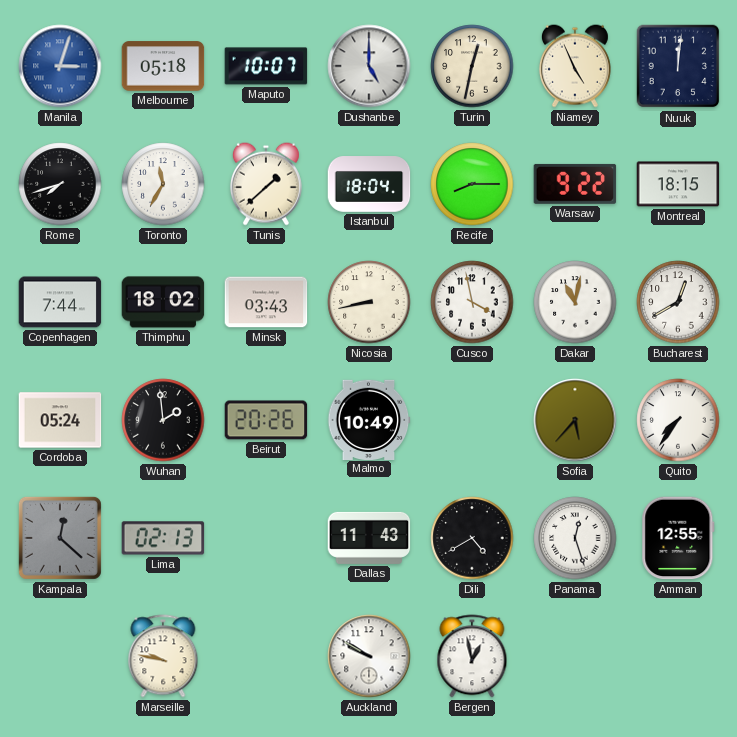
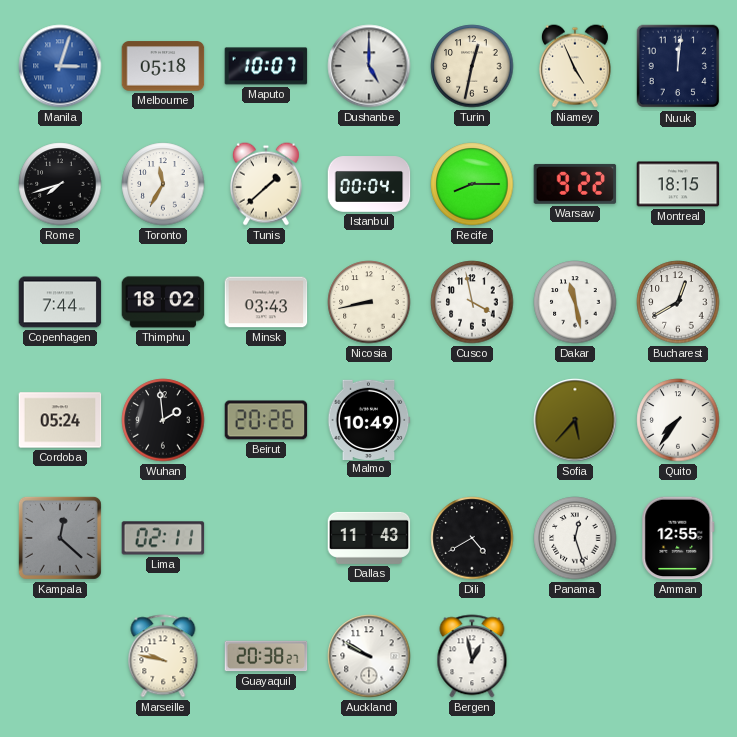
Istanbul: 18:04 -> 00:04 (369, 184)
Dakar: 11:02 -> 11:28 (575, 302)
Lima: 02:13 -> 02:11 (163, 538)
Guayaquil: none -> 20:38 (266, 656)
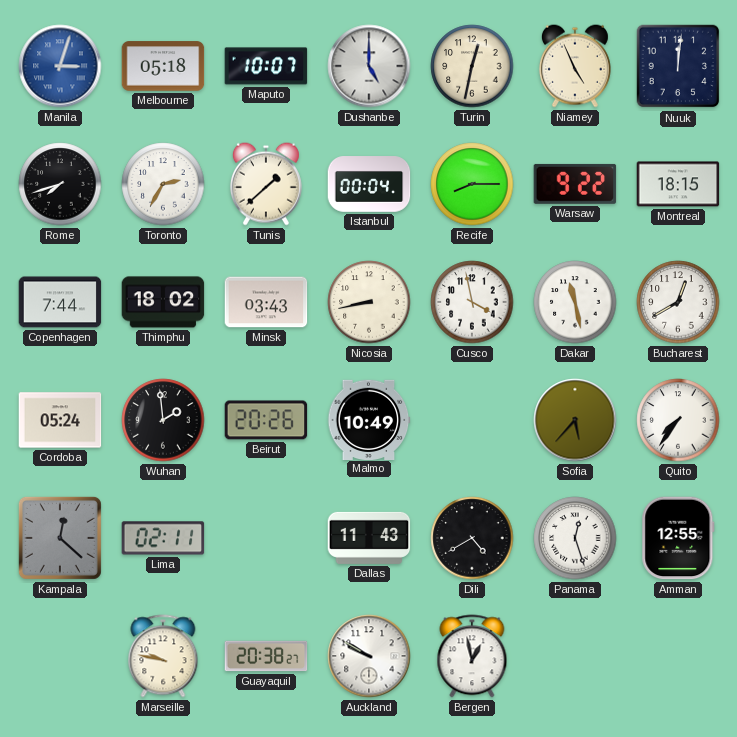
Toronto: 11:35 -> 2:35 (163, 184)
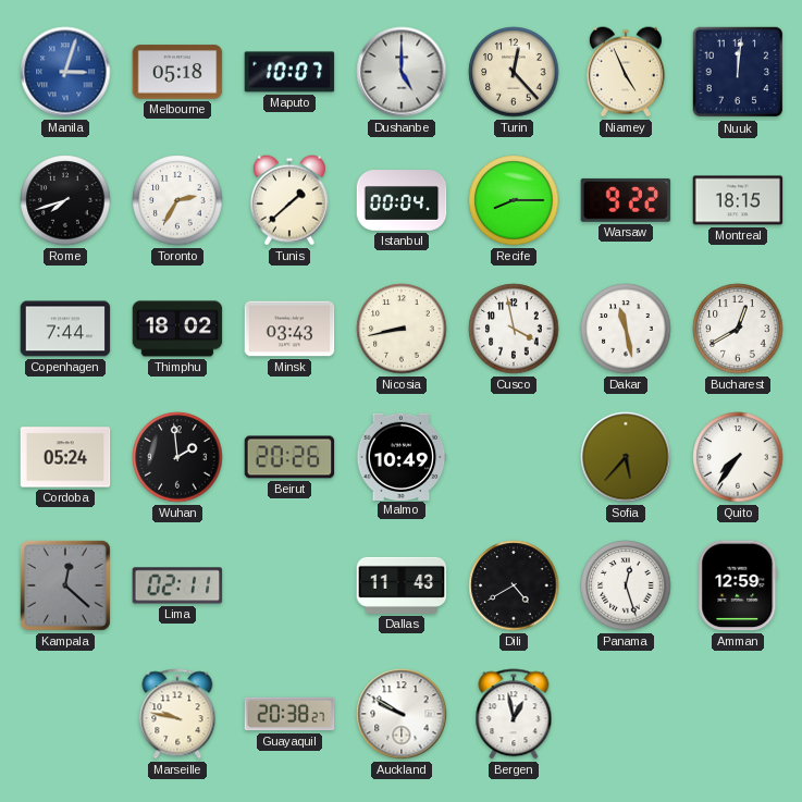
Turin: 12:32 -> 12:23 (514, 72)
Amman: 12:55 -> 12:59 (738, 585)
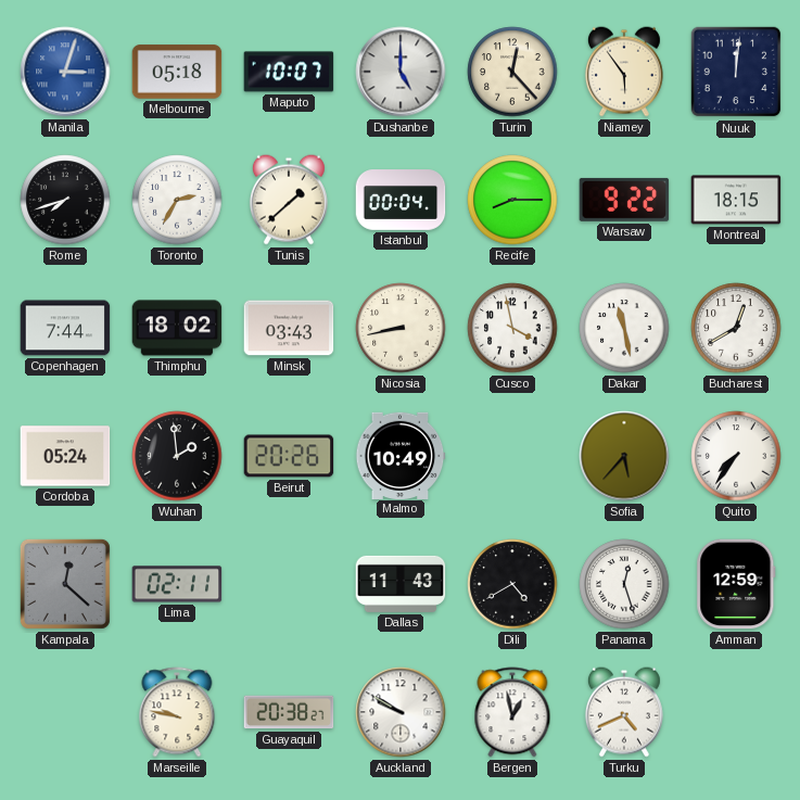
Niamey: 4:56 -> 5:54 (624, 72)
Turku: none -> 4:41 (624, 712)
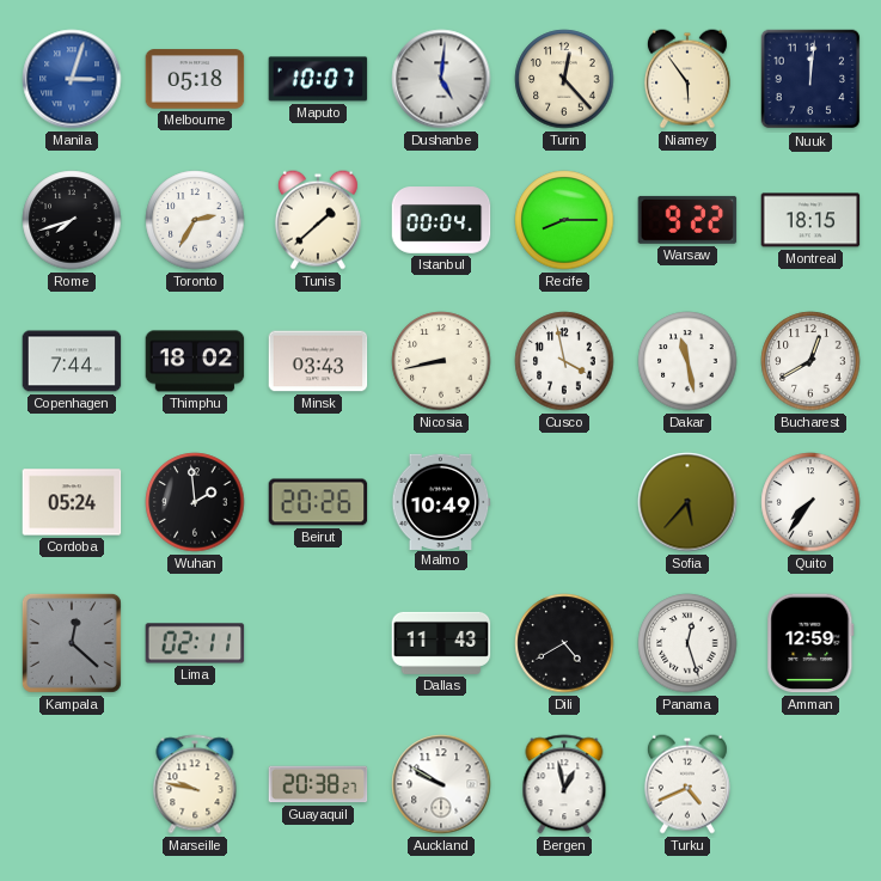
Dushanbe: 5:00 -> 5:01 (441, 79)
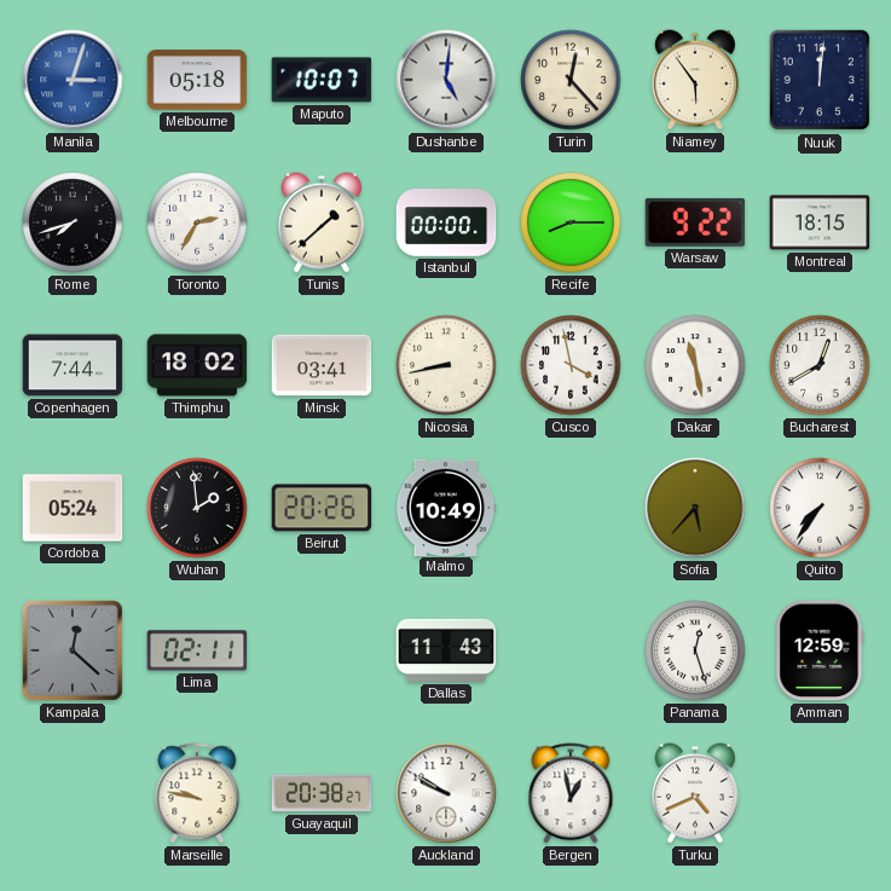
Istanbul: 00:04 -> 00:00 (446, 222)
Minsk: 03:43 -> 03:41 (322, 365)
Dili: 4:40 -> none (564, 643)
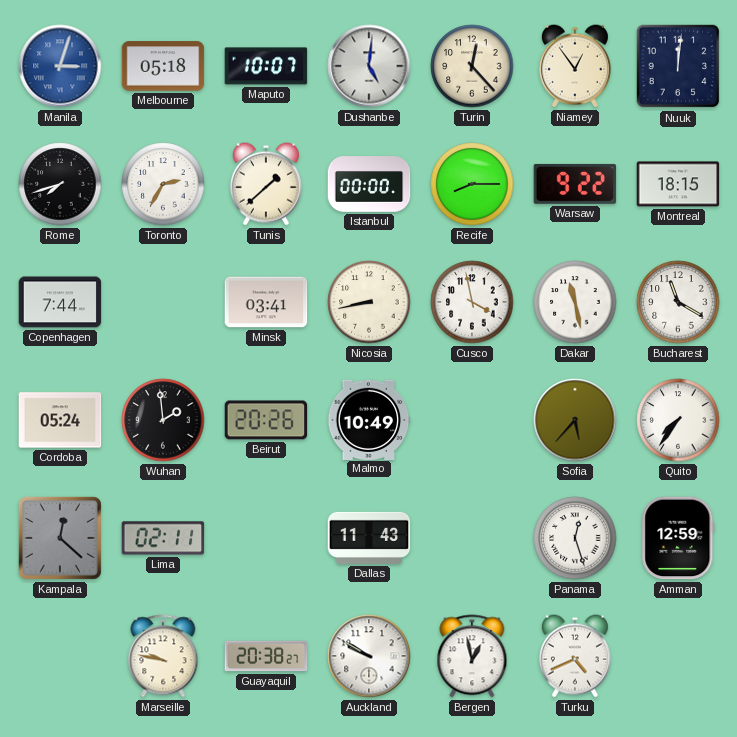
Niamey: 5:54 -> 12:54 (575, 66)
Thimphu: 18:02 -> none (197, 365)
Bucharest: 12:40 -> 11:20 (678, 302)
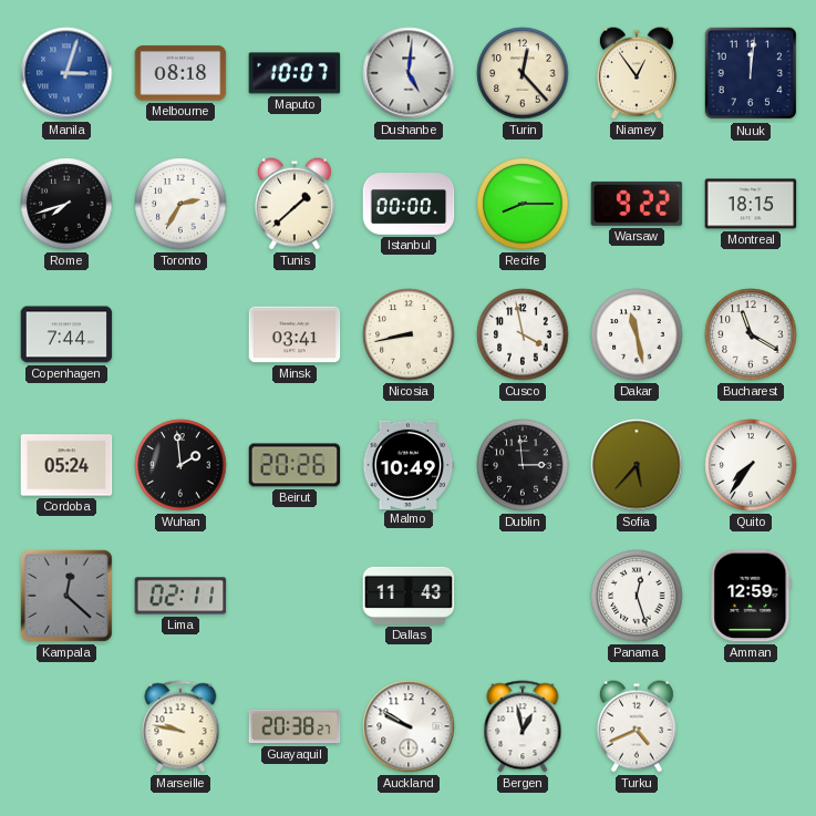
Melbourne: 05:18 -> 08:18 (180, 73)
Dublin: none -> 2:59 (523, 465)
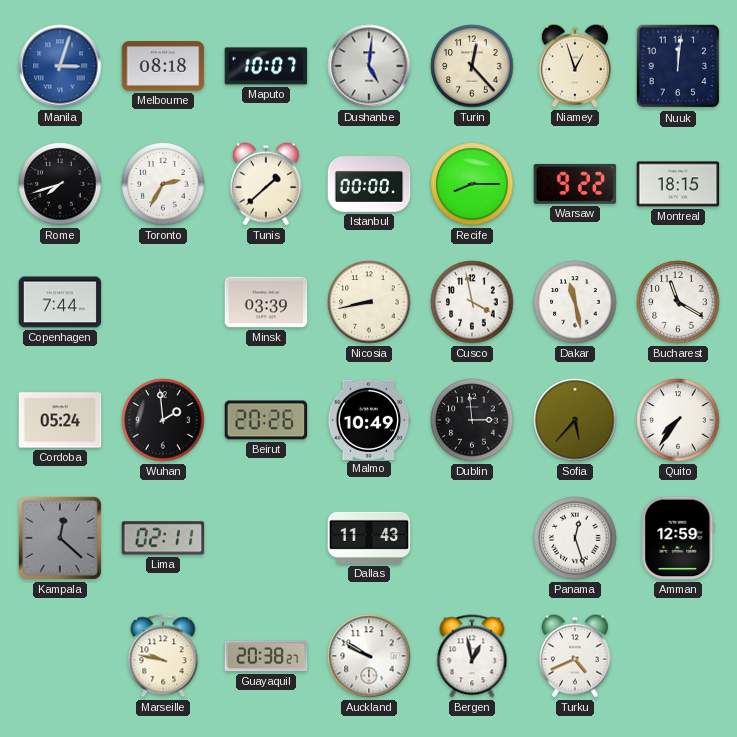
Niamey: 12:54 -> 12:57 (575, 66)
Minsk: 03:41 -> 03:39 (266, 302)
